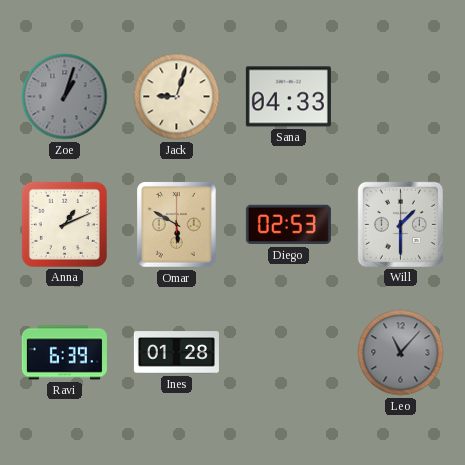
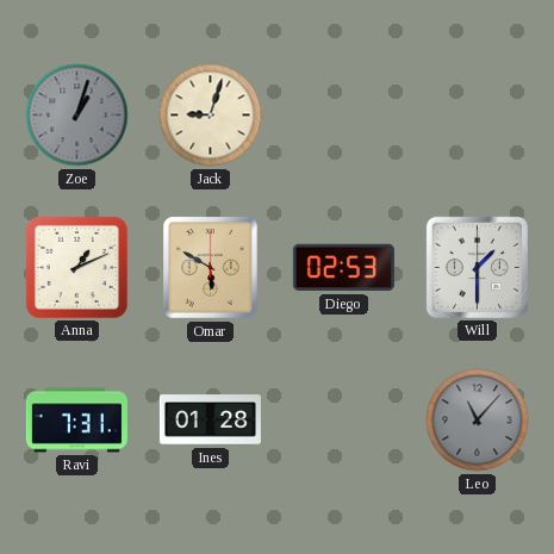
Sana: 04:33 -> none (288, 97)
Ravi: 6:39 -> 7:31 (76, 421)
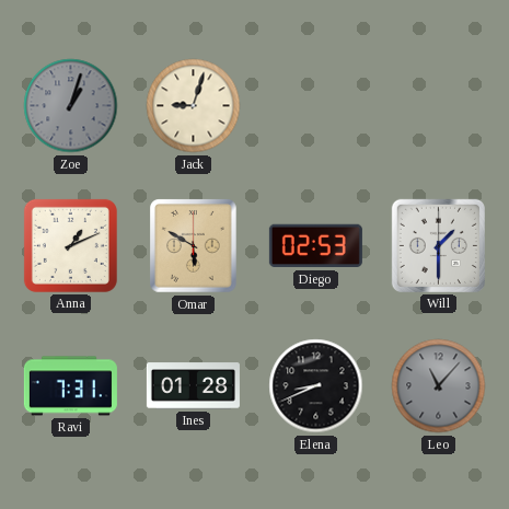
Elena: none -> 8:41 (316, 386)
